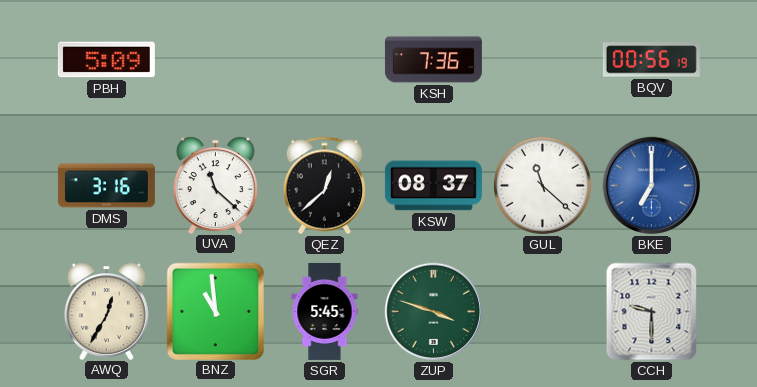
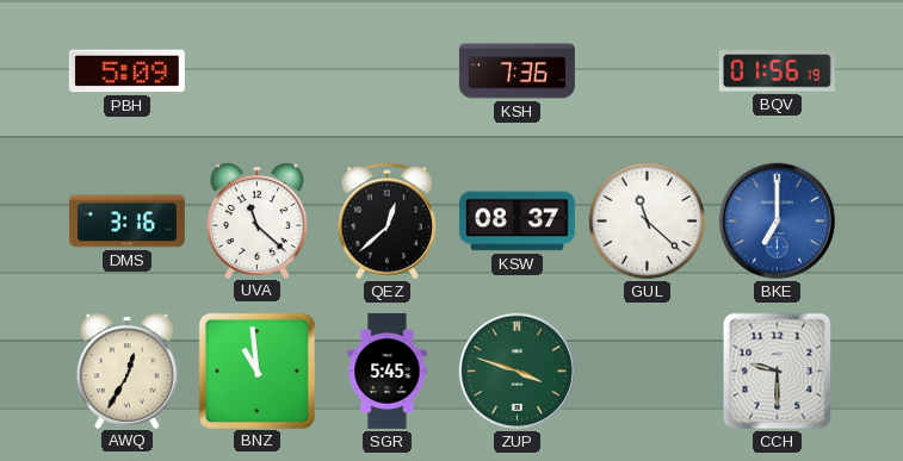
BQV: 00:56 -> 01:56 (777, 71)
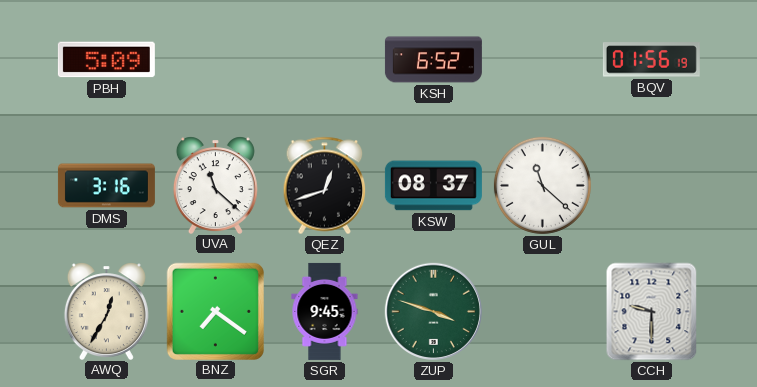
KSH: 7:36 -> 6:52 (433, 60)
QEZ: 12:38 -> 12:42 (325, 186)
BKE: 7:00 -> none (777, 220)
BNZ: 10:59 -> 7:21 (215, 311)
SGR: 5:45 -> 9:45 (325, 311)
